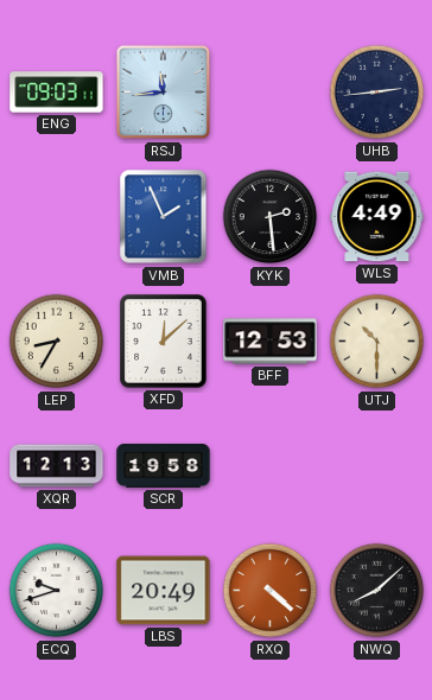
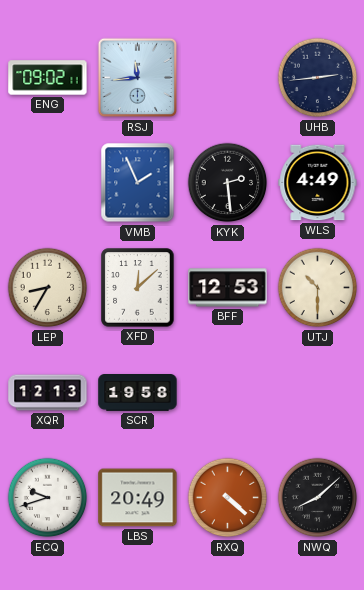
ENG: 09:03 -> 09:02 (48, 78)
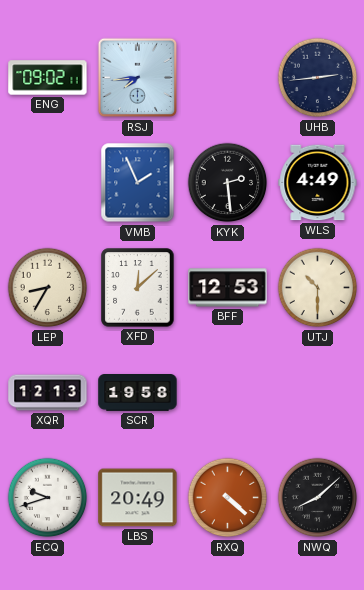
RSJ: 11:44 -> 7:44 (138, 78)
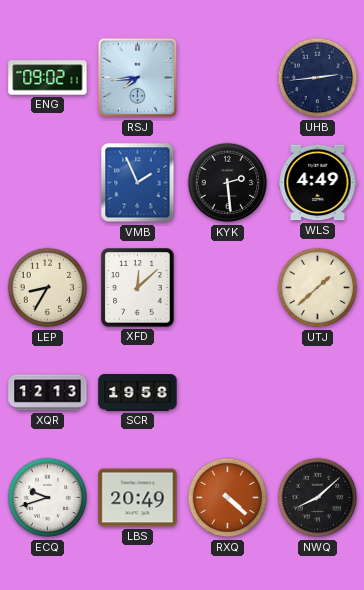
BFF: 12:53 -> none (228, 288)
UTJ: 10:30 -> 1:38 (318, 288)
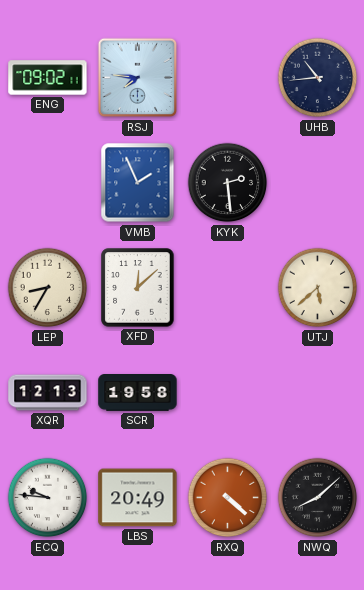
RSJ: 7:44 -> 7:46 (138, 78)
UHB: 2:44 -> 10:44 (318, 78)
WLS: 4:49 -> none (318, 183)
UTJ: 1:38 -> 5:38 (318, 288)
ECQ: 9:42 -> 9:46 (48, 498)
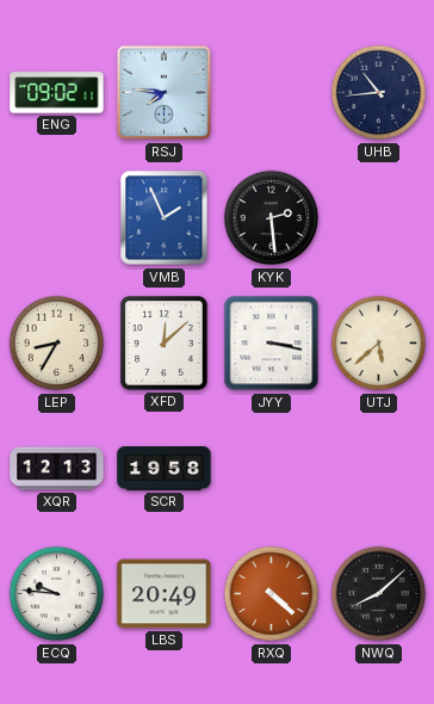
JYY: none -> 3:17 (272, 344)
